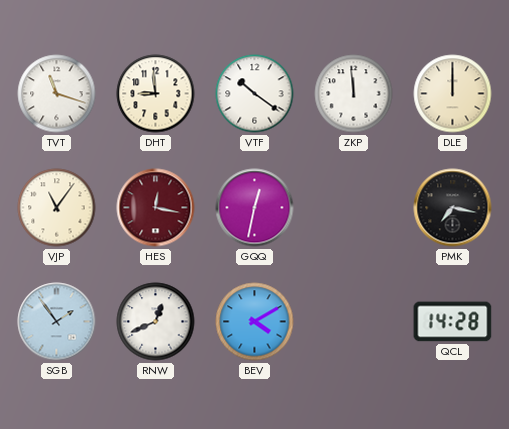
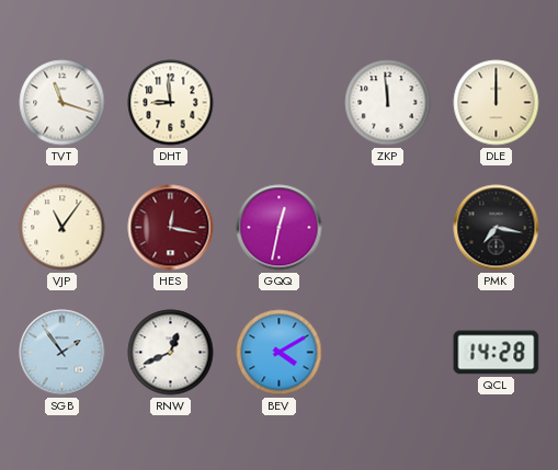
VTF: 10:21 -> none (255, 94)
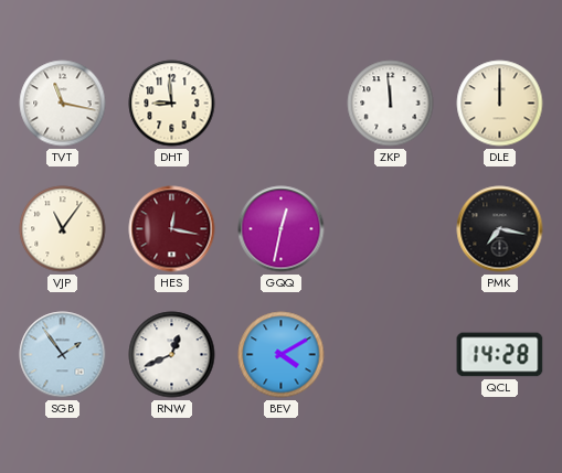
TVT: 11:18 -> 11:17 (63, 104)
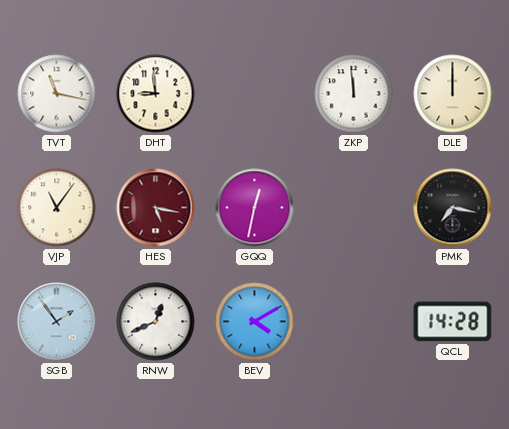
HES: 12:17 -> 5:17 (156, 208)
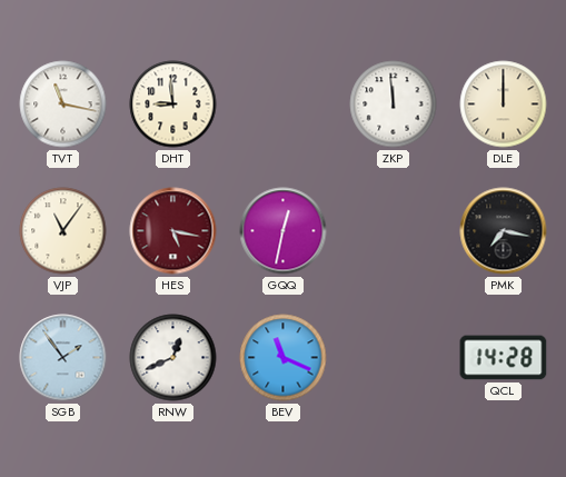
BEV: 4:10 -> 11:19 (284, 358)
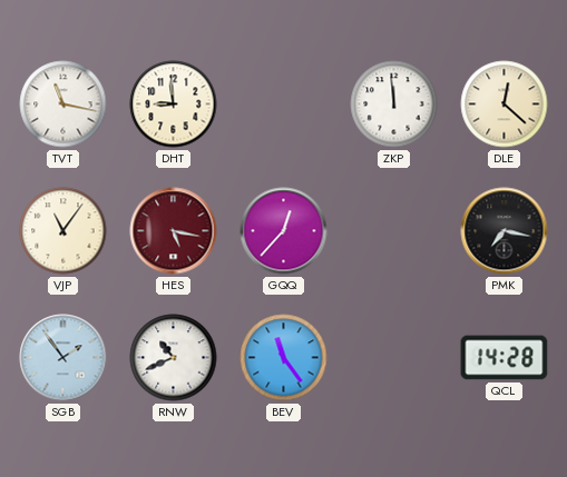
DLE: 12:00 -> 12:22 (505, 105)
GQQ: 12:32 -> 12:37 (284, 231)
RNW: 12:41 -> 10:41 (174, 358)
BEV: 11:19 -> 11:24 (284, 358)
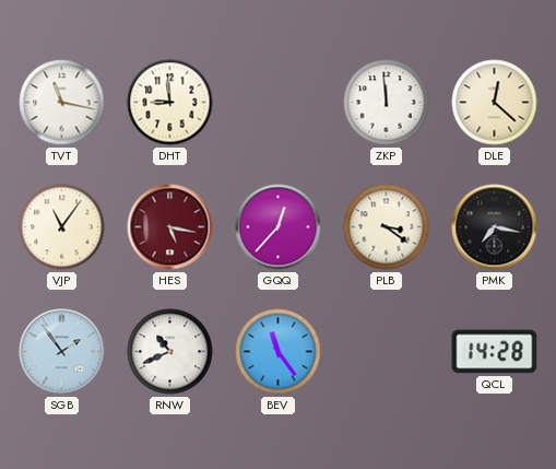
PLB: none -> 3:21 (387, 227)
